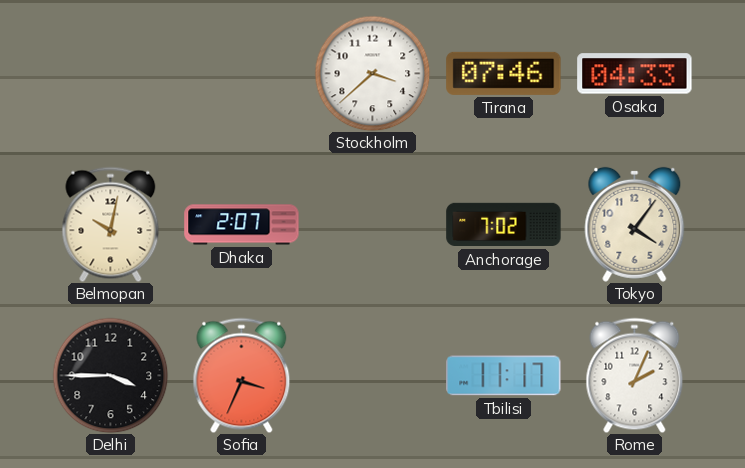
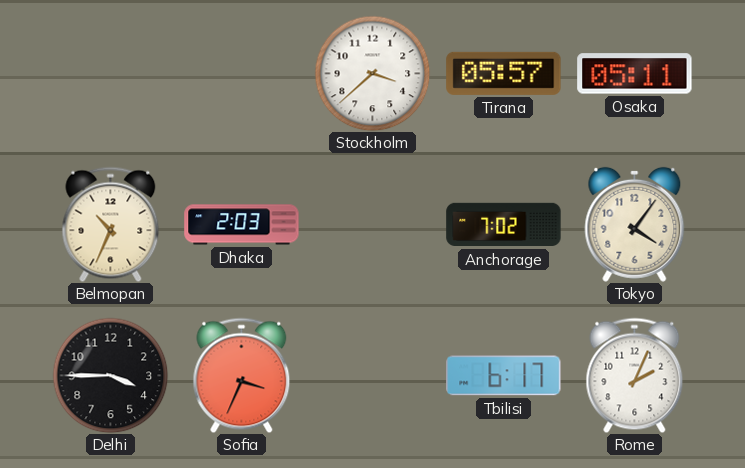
Tirana: 07:46 -> 05:57 (504, 73)
Osaka: 04:33 -> 05:11 (635, 74)
Belmopan: 10:02 -> 10:34 (111, 224)
Dhaka: 2:07 -> 2:03 (242, 225)
Tbilisi: 11:17 -> 6:17 (504, 376)
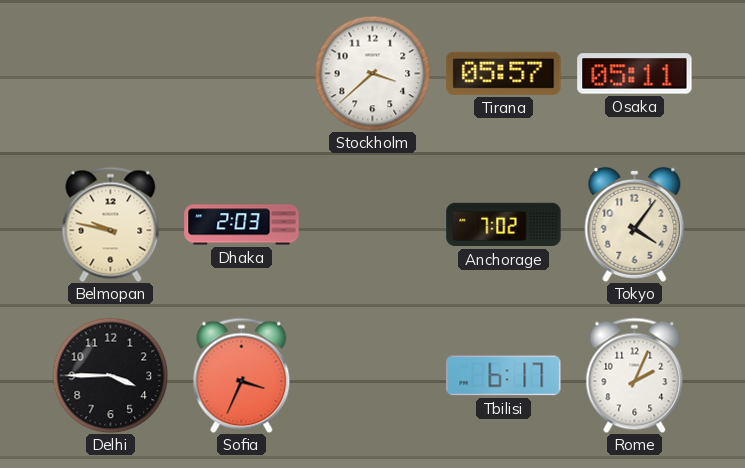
Belmopan: 10:34 -> 9:47 (111, 224)
